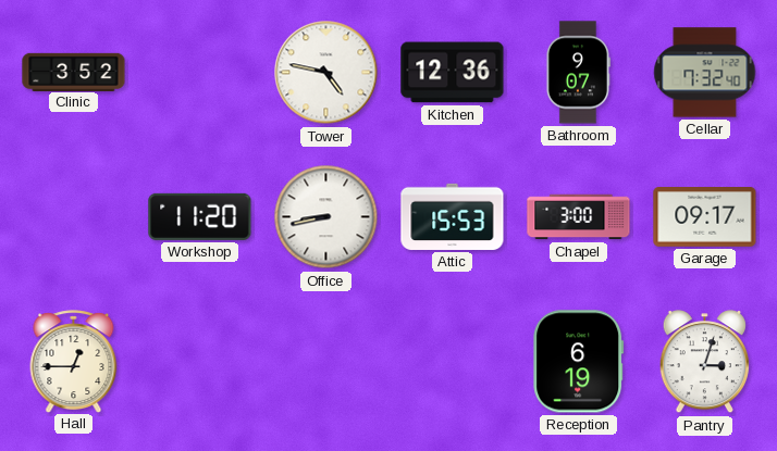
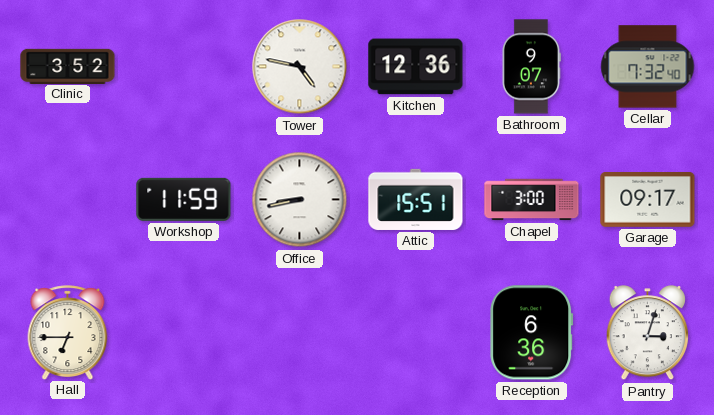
Workshop: 11:20 -> 11:59 (184, 199)
Attic: 15:53 -> 15:51 (416, 199)
Hall: 12:45 -> 6:45 (68, 332)
Reception: 6:19 -> 6:36 (532, 333)
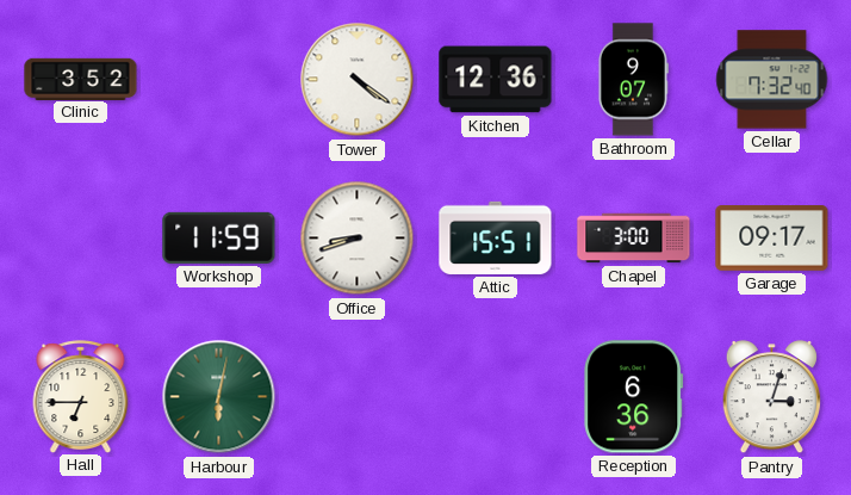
Tower: 4:47 -> 4:21 (358, 80)
Office: 8:43 -> 8:42 (358, 239)
Harbour: none -> 6:02 (219, 397)
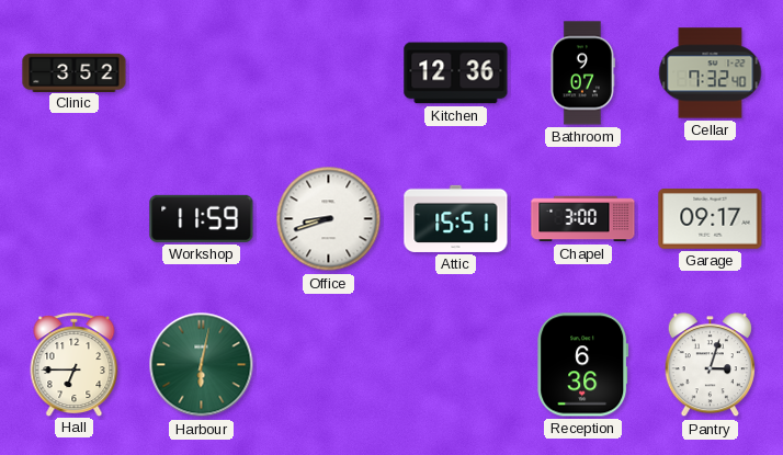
Tower: 4:21 -> none (358, 80)
